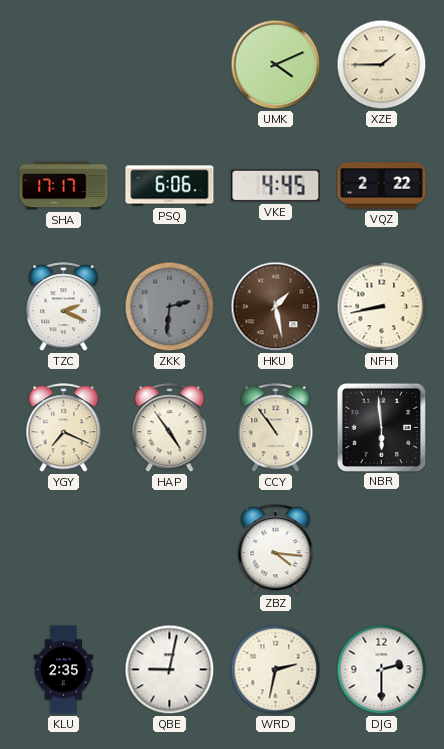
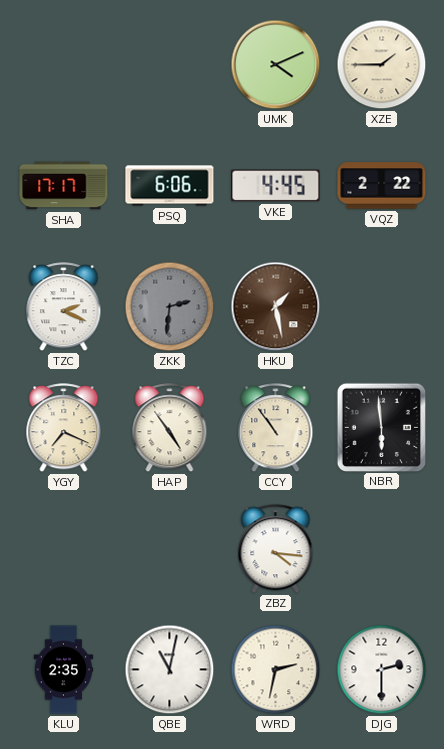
NFH: 8:43 -> none (382, 307)
QBE: 9:02 -> 11:02 (170, 670)
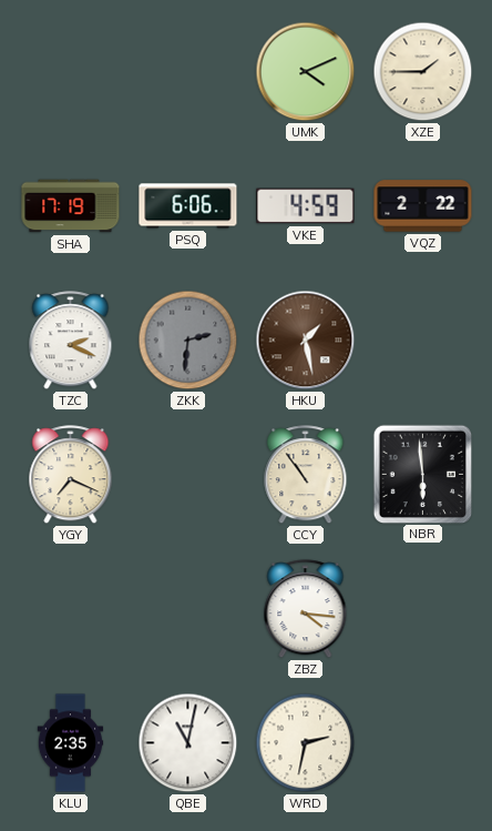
SHA: 17:17 -> 17:19 (71, 206)
VKE: 4:45 -> 4:59 (306, 206)
HAP: 4:54 -> none (170, 428)
DJG: 2:30 -> none (382, 670)
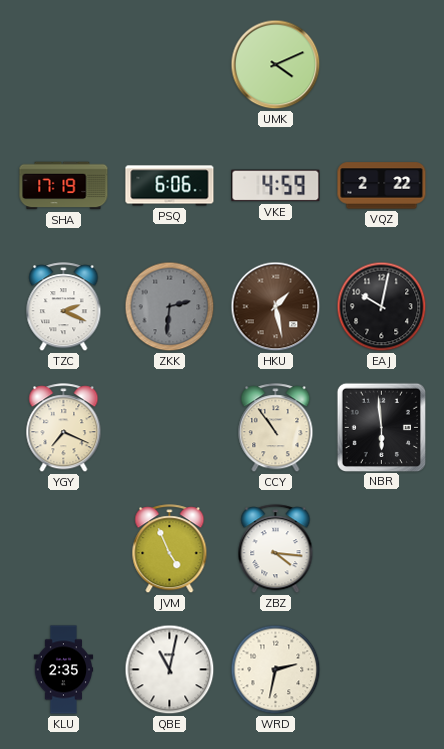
XZE: 1:45 -> none (423, 72)
EAJ: none -> 10:02 (382, 307)
JVM: none -> 4:56 (170, 549)
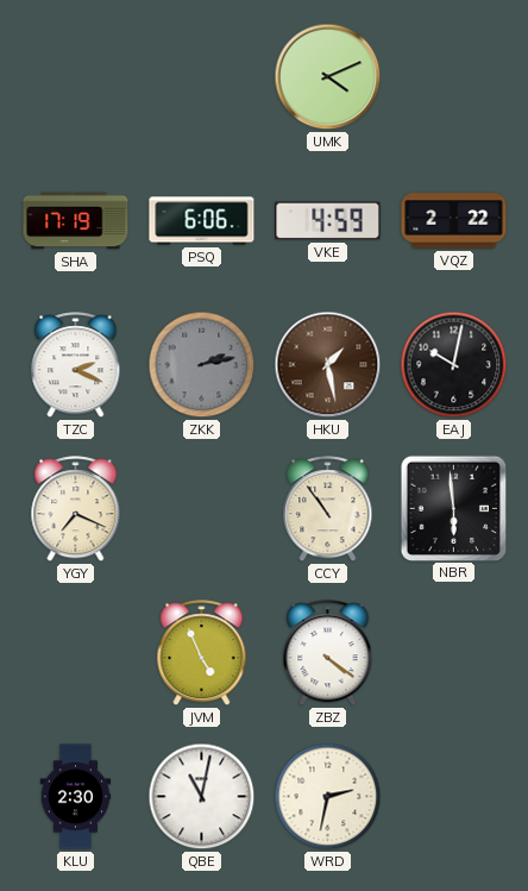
ZKK: 2:31 -> 2:13 (202, 365)
ZBZ: 4:16 -> 4:21 (328, 653)
KLU: 2:35 -> 2:30 (76, 797)
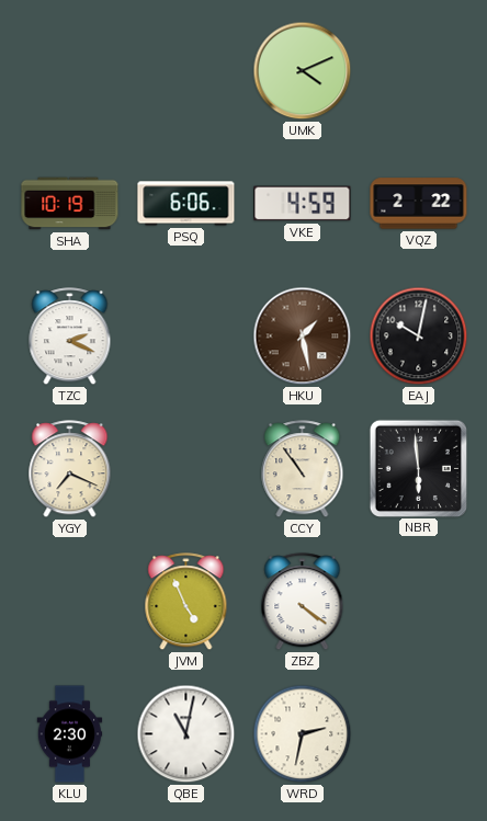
SHA: 17:19 -> 10:19 (70, 204)
ZKK: 2:13 -> none (202, 365)
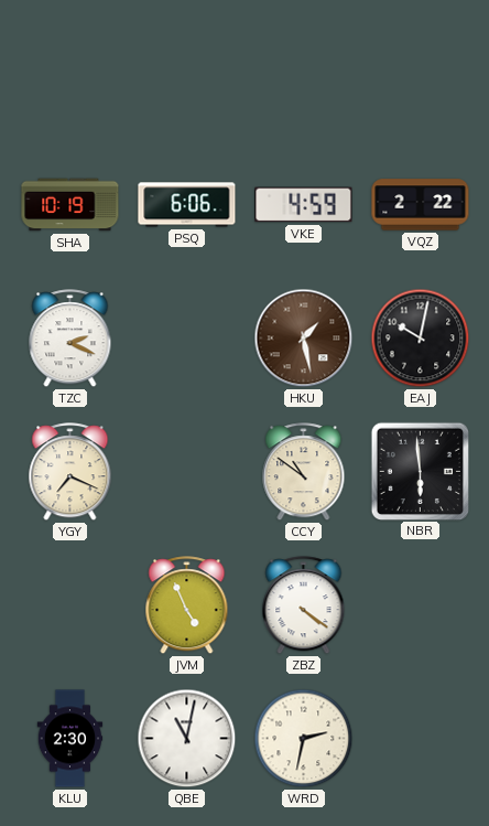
UMK: 4:11 -> none (303, 71)
CCY: 10:54 -> 10:51 (304, 472)
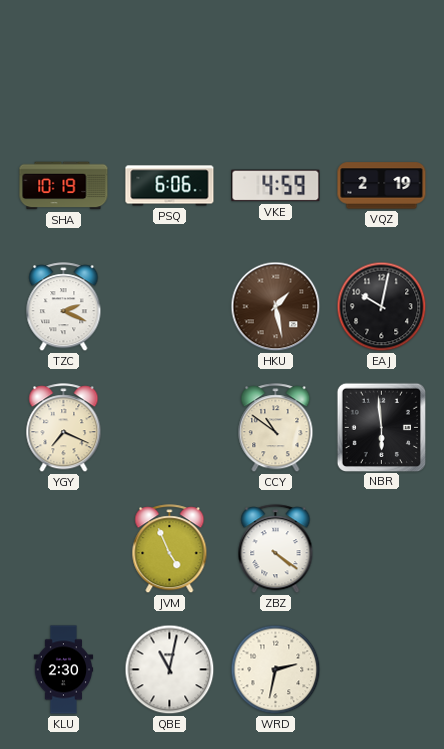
VQZ: 2:22 -> 2:19 (382, 186)
